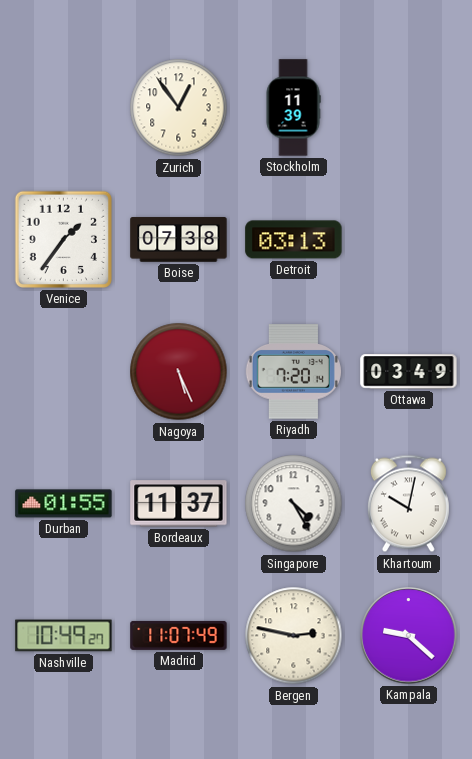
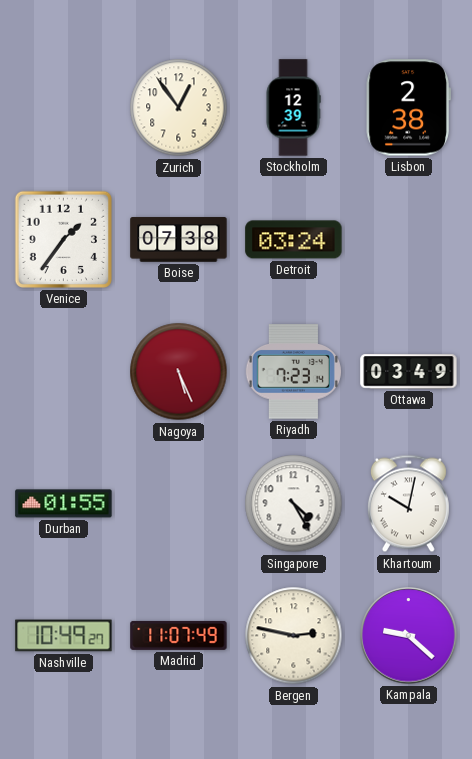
Stockholm: 11:39 -> 12:39 (293, 108)
Lisbon: none -> 2:38 (408, 108)
Detroit: 03:13 -> 03:24 (294, 240)
Riyadh: 7:20 -> 7:23 (293, 372)
Bordeaux: 11:37 -> none (179, 504)
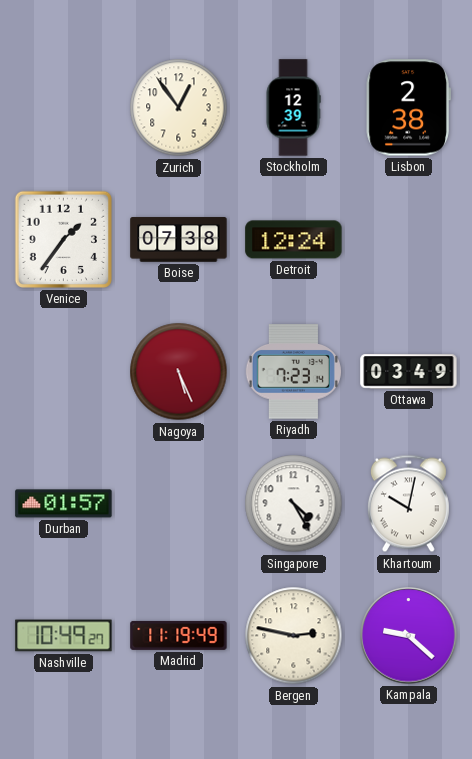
Detroit: 03:24 -> 12:24 (294, 240)
Durban: 01:55 -> 01:57 (64, 504)
Madrid: 11:07 -> 11:19 (179, 635)
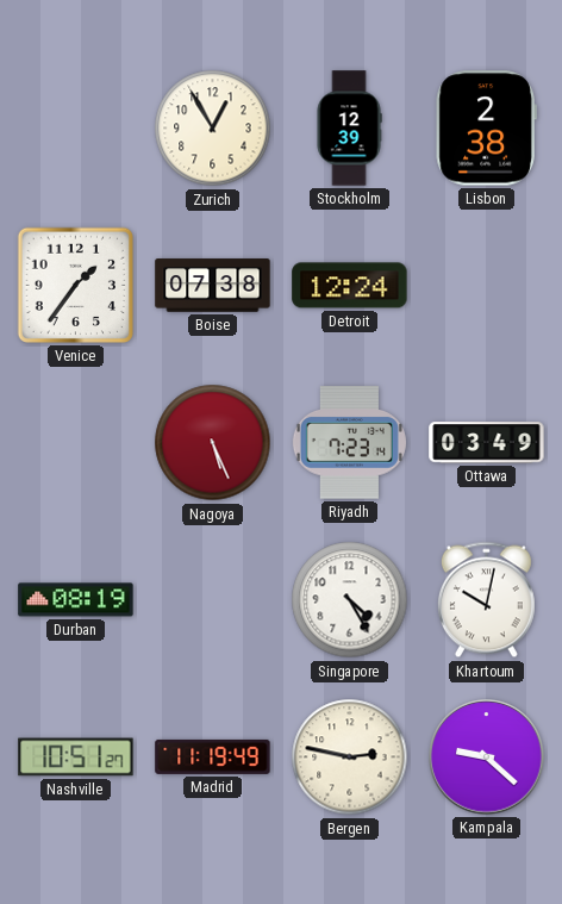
Zurich: 12:54 -> 12:55 (213, 129)
Durban: 01:57 -> 08:19 (76, 600)
Nashville: 10:49 -> 10:51 (76, 758)
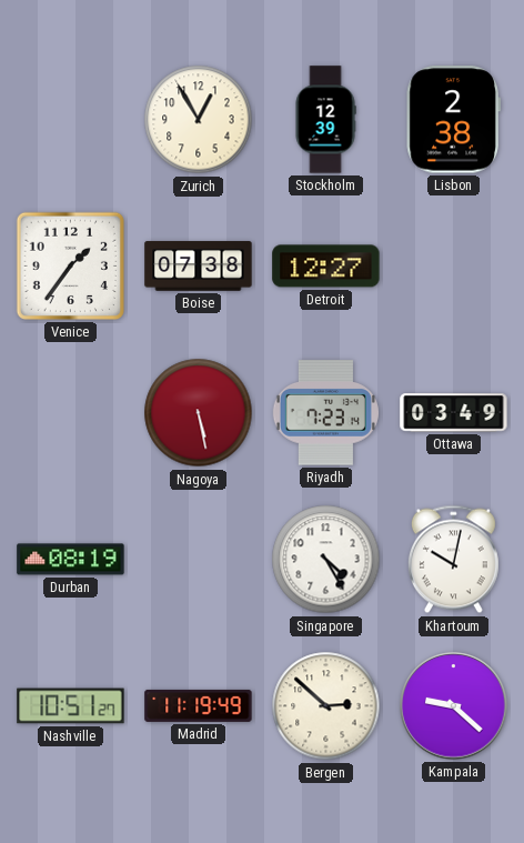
Detroit: 12:24 -> 12:27 (326, 267)
Nagoya: 5:26 -> 5:28 (199, 413)
Bergen: 2:47 -> 2:52 (326, 706)
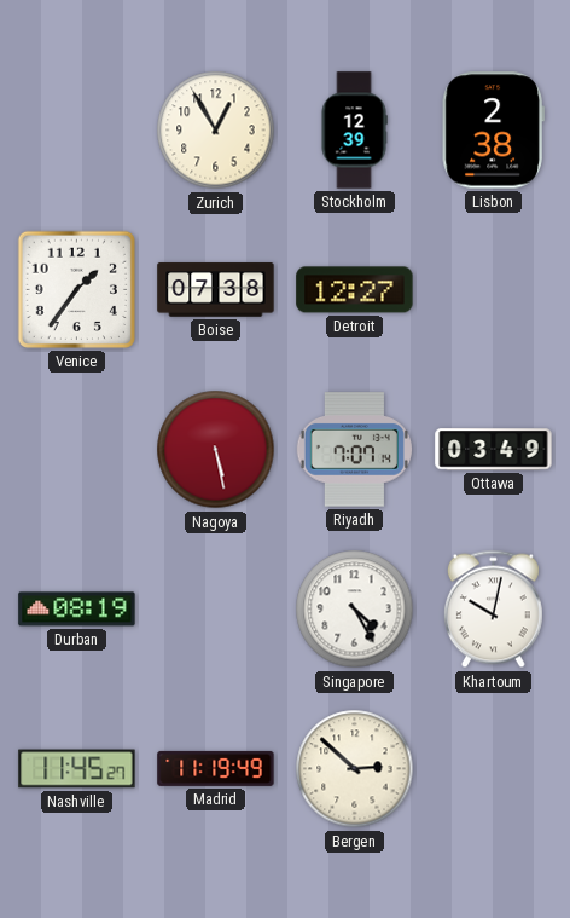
Riyadh: 7:23 -> 7:07 (354, 450)
Nashville: 10:51 -> 11:45 (77, 769)
Kampala: 9:22 -> none (454, 706)
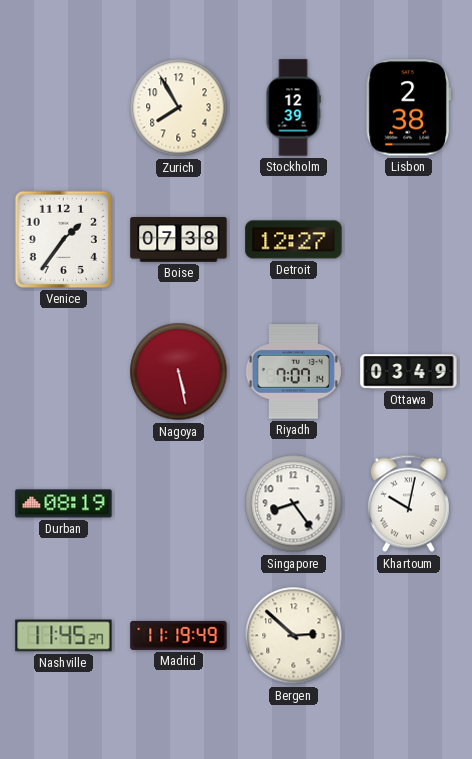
Zurich: 12:55 -> 7:55 (179, 108)
Singapore: 4:25 -> 8:24 (294, 504)
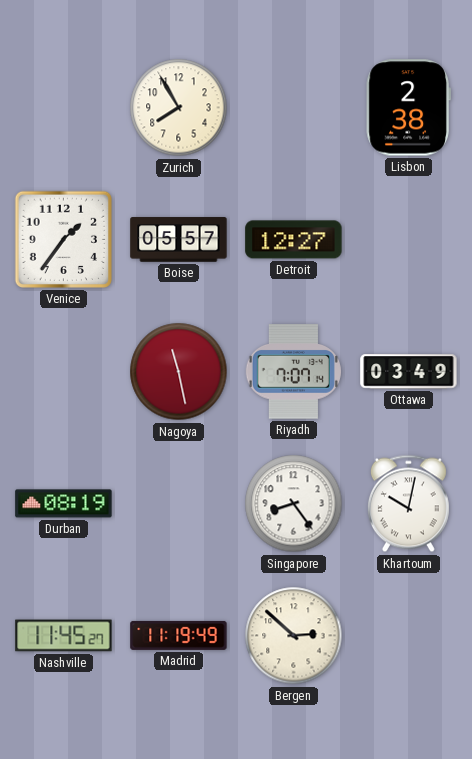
Stockholm: 12:39 -> none (293, 108)
Boise: 07:38 -> 05:57 (179, 240)
Nagoya: 5:28 -> 11:28 (179, 372)
